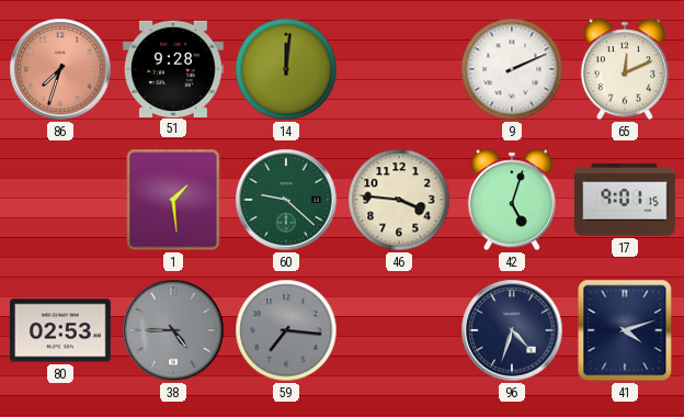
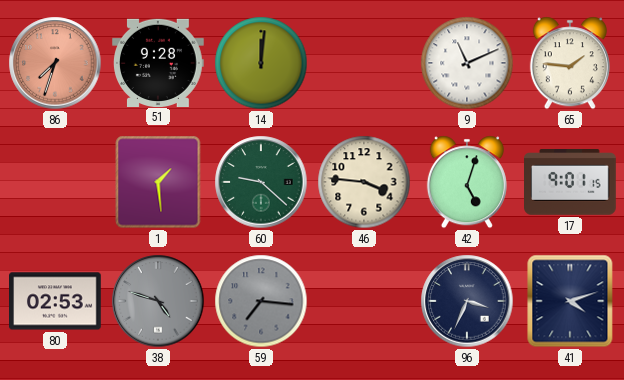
9: 2:11 -> 11:11 (467, 63)
65: 12:11 -> 1:46 (570, 63)
38: 4:45 -> 4:48 (158, 301)
96: 4:33 -> 3:34 (467, 301)
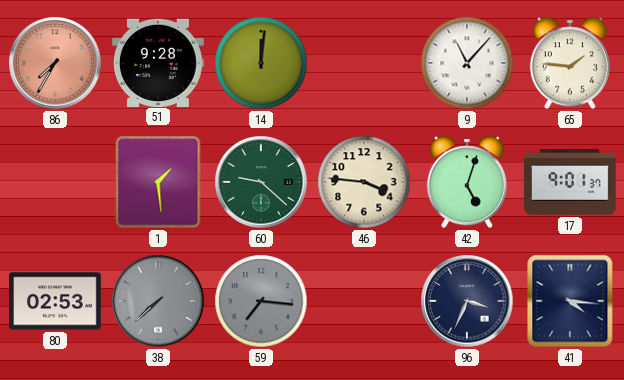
86: 7:33 -> 7:35 (55, 63)
9: 11:11 -> 11:07 (467, 63)
17: 9:01:15 -> 9:01:37 (571, 182)
38: 4:48 -> 7:38 (158, 301)
41: 4:12 -> 4:16 (570, 301)
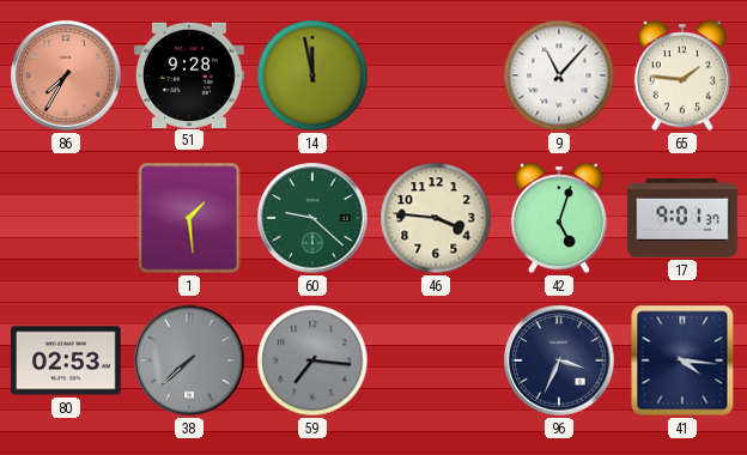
14: 12:01 -> 11:58 (312, 75)
